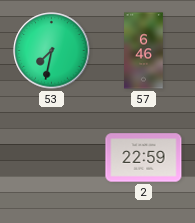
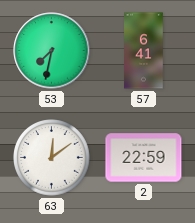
57: 6:46 -> 6:41 (144, 51)
63: none -> 12:09 (52, 158)
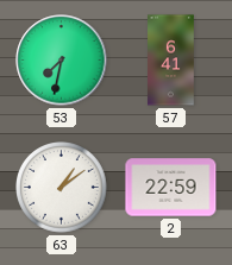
63: 12:09 -> 1:09 (62, 188)
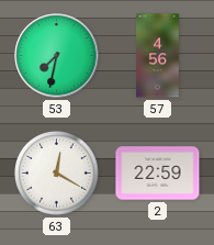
57: 6:41 -> 4:56 (158, 56)
63: 1:09 -> 12:20 (57, 174)
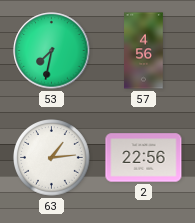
63: 12:20 -> 1:14 (52, 158)
2: 22:59 -> 22:56 (144, 158)
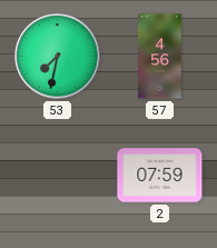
63: 1:14 -> none (52, 158)
2: 22:56 -> 07:59 (160, 176)
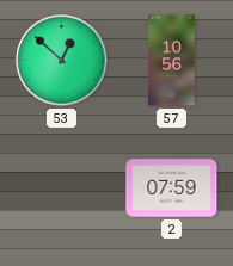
53: 7:32 -> 12:52 (62, 61)
57: 4:56 -> 10:56 (172, 61)
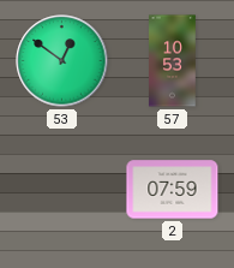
53: 12:52 -> 12:51 (62, 61)
57: 10:56 -> 10:53 (173, 61)
